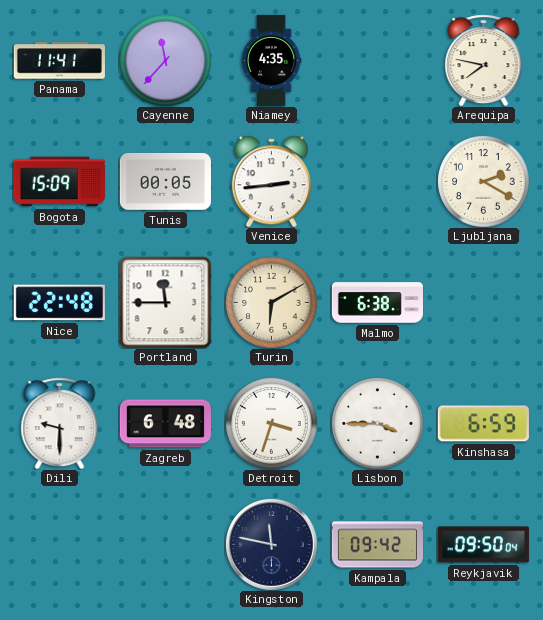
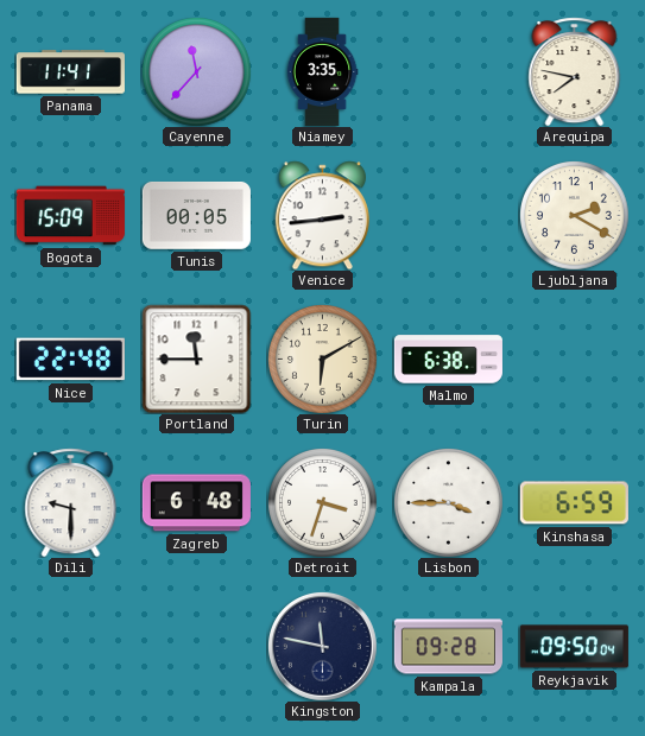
Niamey: 4:35 -> 3:35 (322, 71)
Kampala: 09:42 -> 09:28 (448, 647)
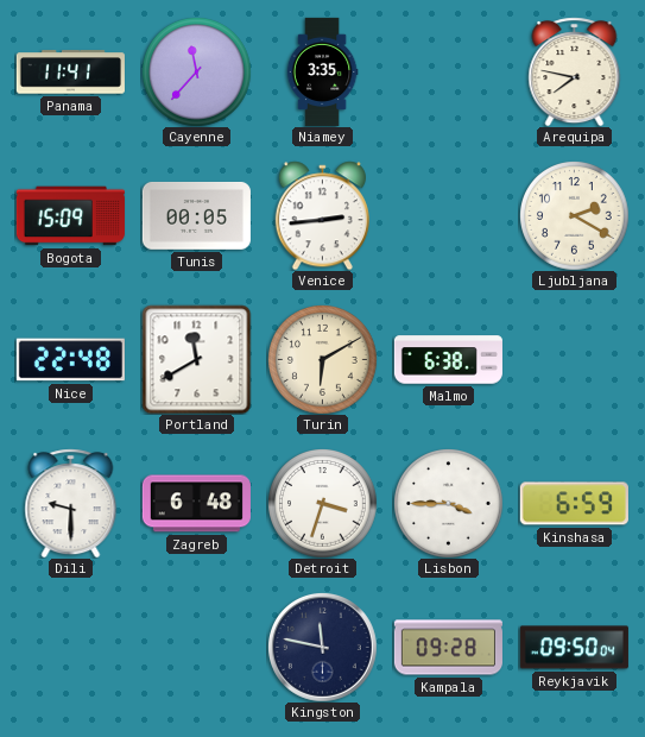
Portland: 11:45 -> 11:40 (196, 359)
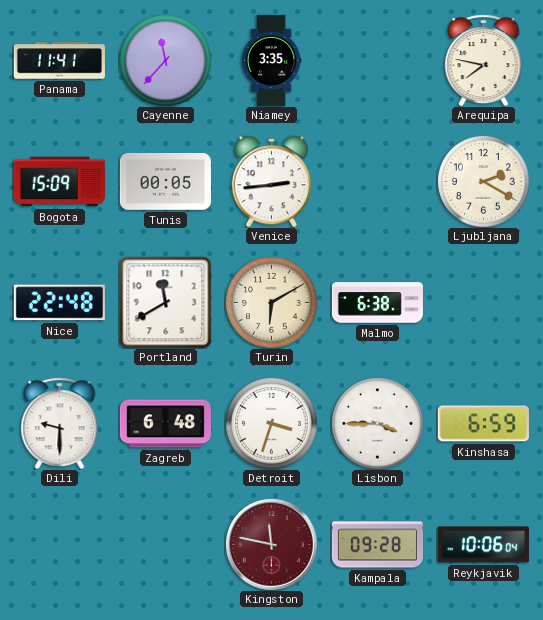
Kingston dial: navy -> burgundy (272, 545)
Reykjavik: 09:50 -> 10:06 (483, 545)
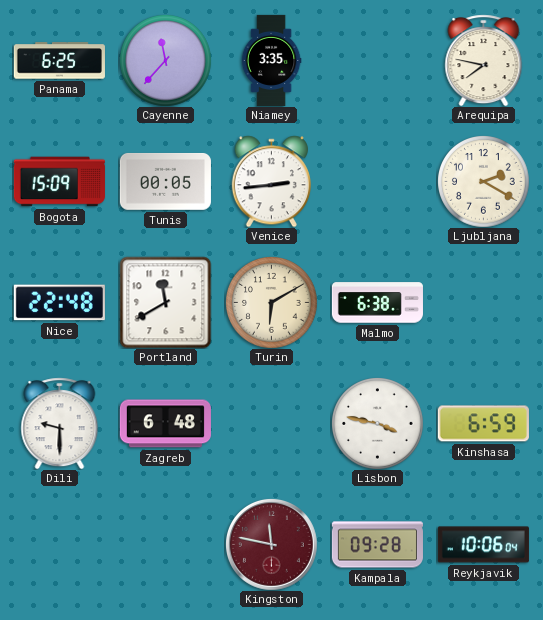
Panama: 11:41 -> 6:25 (59, 61)
Detroit: 3:33 -> none (272, 424)
Lisbon: 3:45 -> 3:47 (378, 424)
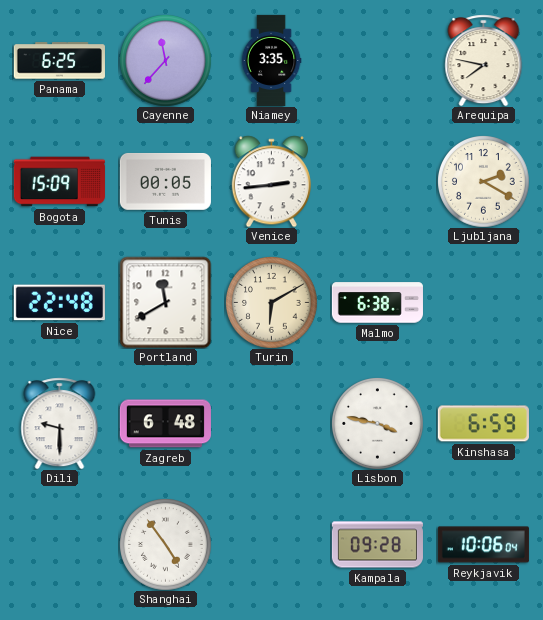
Shanghai: none -> 4:54 (166, 545)
Kingston: 11:47 -> none (272, 545)
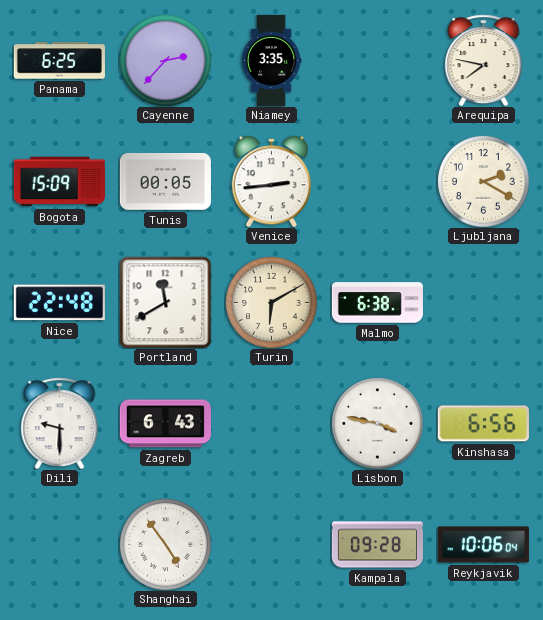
Cayenne: 11:37 -> 2:37 (166, 61)
Zagreb: 6:48 -> 6:43 (165, 424)
Kinshasa: 6:59 -> 6:56 (483, 424)
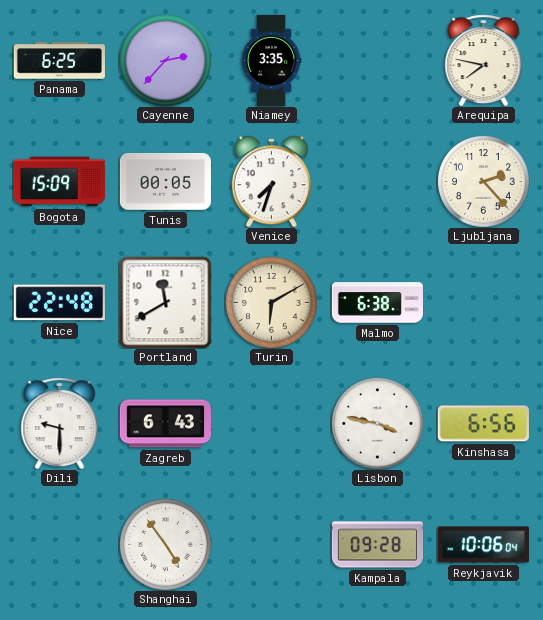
Venice: 2:44 -> 7:33 (271, 181)
Ljubljana: 2:20 -> 2:23 (484, 182)
